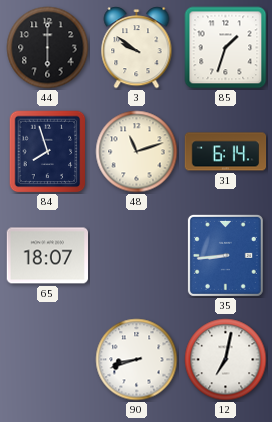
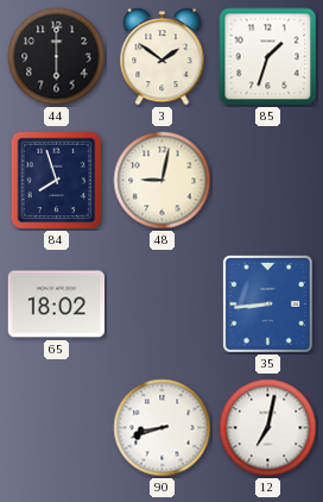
3: 9:51 -> 1:51 (163, 57)
48: 11:12 -> 9:02 (163, 181)
31: 6:14 -> none (226, 152)
65: 18:07 -> 18:02 (56, 305)
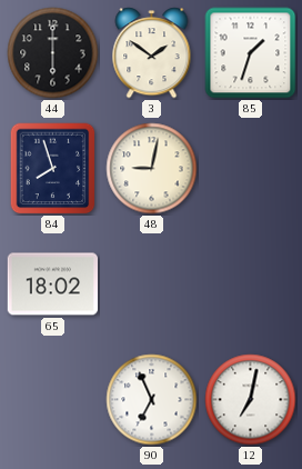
35: 8:44 -> none (267, 303)
90: 8:42 -> 6:56 (152, 400)
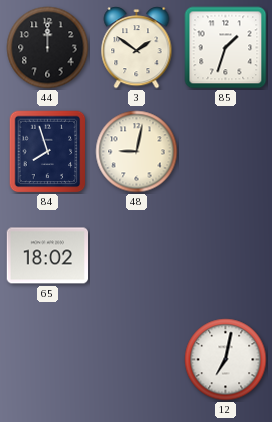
44: 6:00 -> 12:00 (48, 48)
90: 6:56 -> none (152, 400)
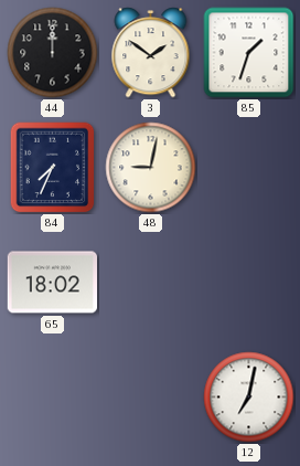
84: 7:57 -> 7:34 (53, 168)
